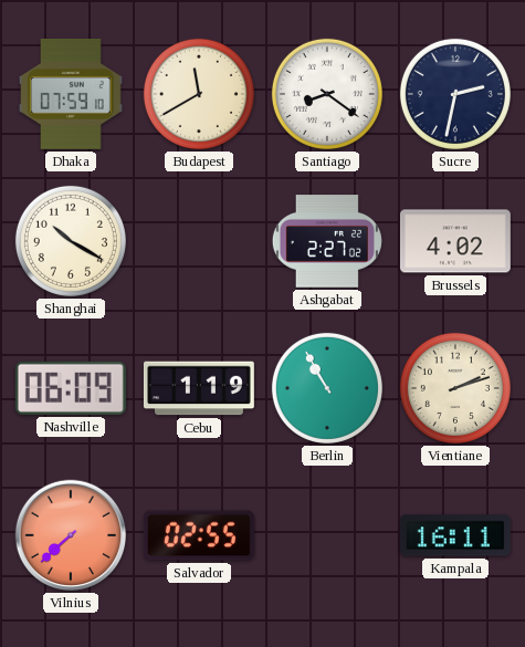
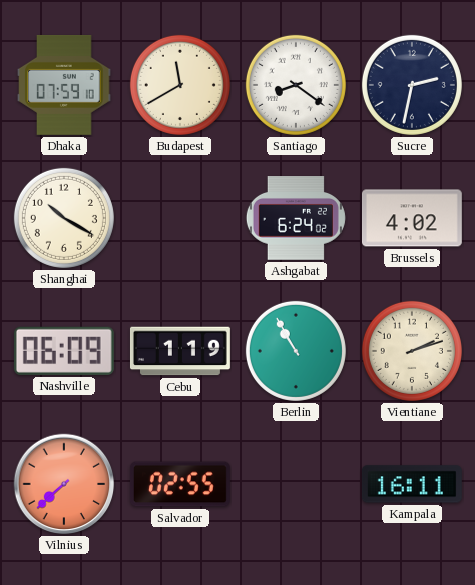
Ashgabat: 2:27 -> 6:24 (296, 218)
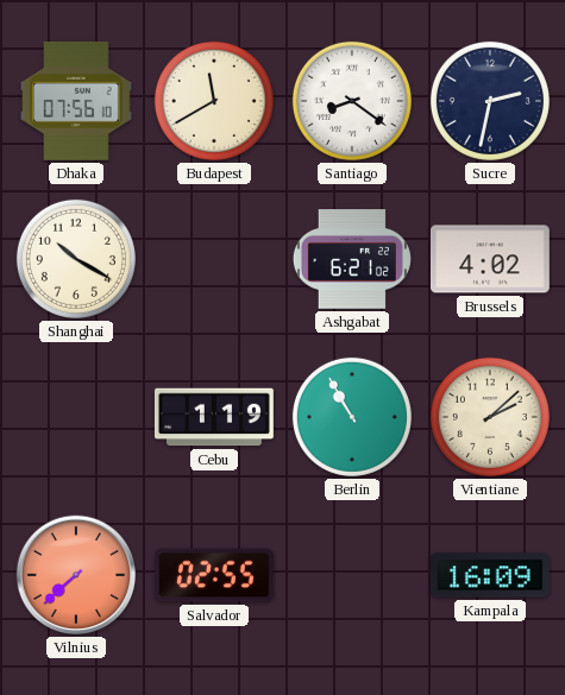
Dhaka: 07:59 -> 07:56 (76, 101)
Ashgabat: 6:24 -> 6:21 (352, 259)
Nashville: 06:09 -> none (64, 351)
Vientiane: 2:12 -> 2:08 (490, 417)
Kampala: 16:11 -> 16:09 (490, 575)
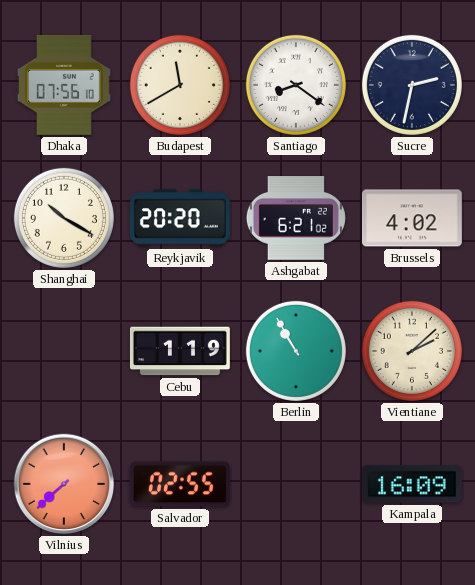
Reykjavik: none -> 20:20 (180, 218)
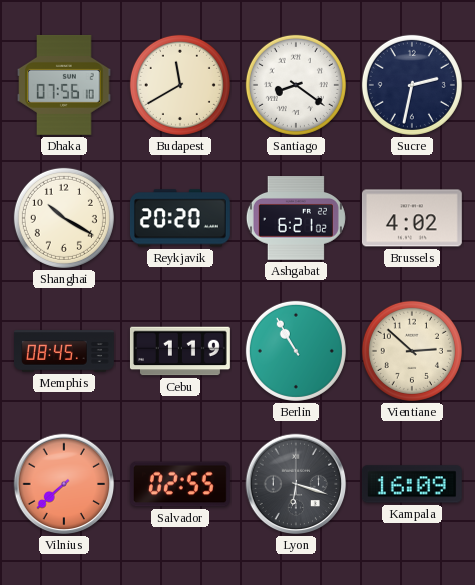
Memphis: none -> 08:45 (65, 351)
Vientiane: 2:08 -> 2:52 (412, 351)
Lyon: none -> 6:18 (296, 484)
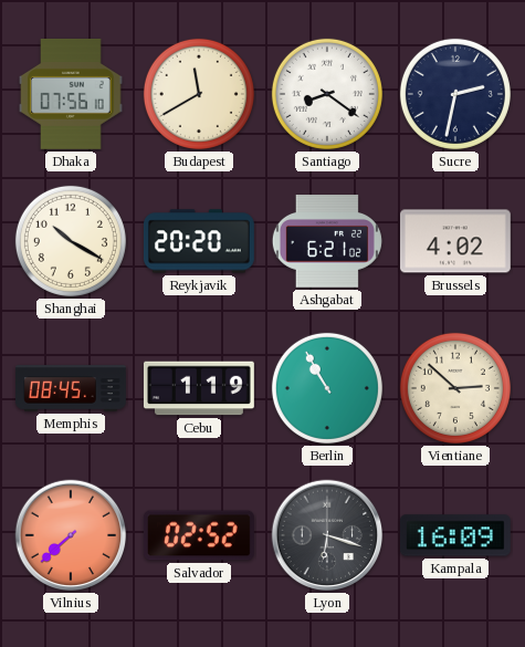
Salvador: 02:55 -> 02:52 (199, 535)
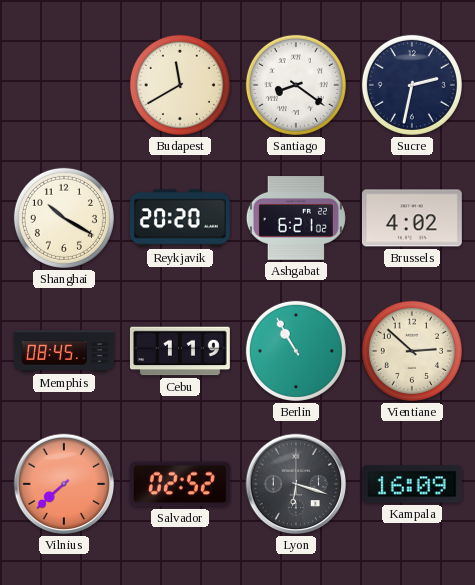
Dhaka: 07:56 -> none (71, 94)
